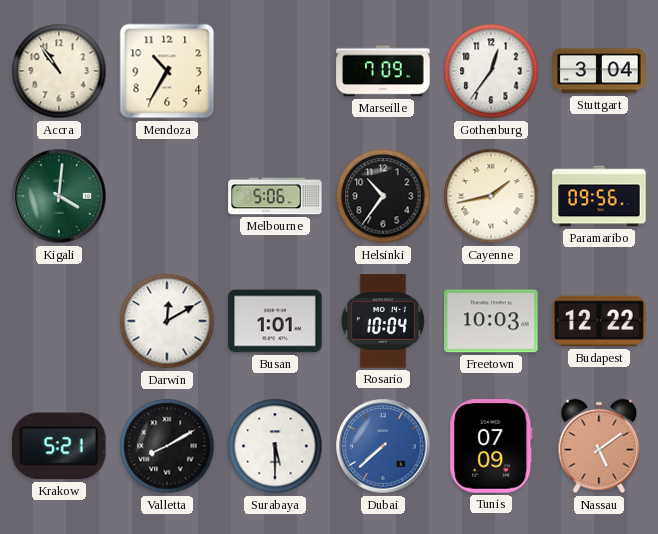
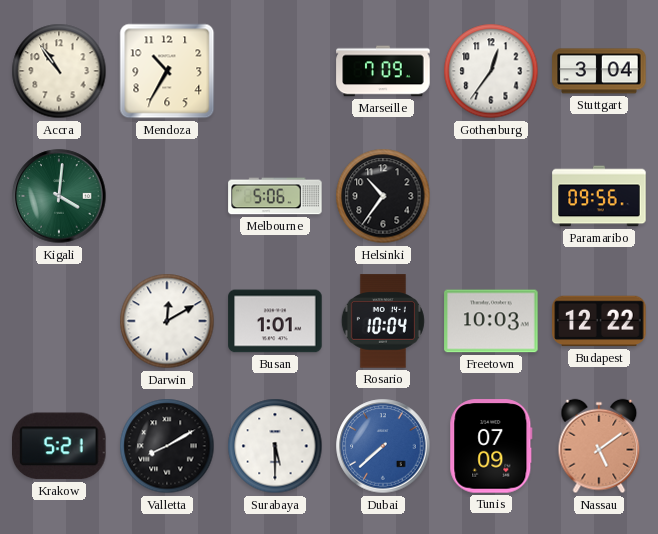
Cayenne: 1:43 -> none (491, 196)
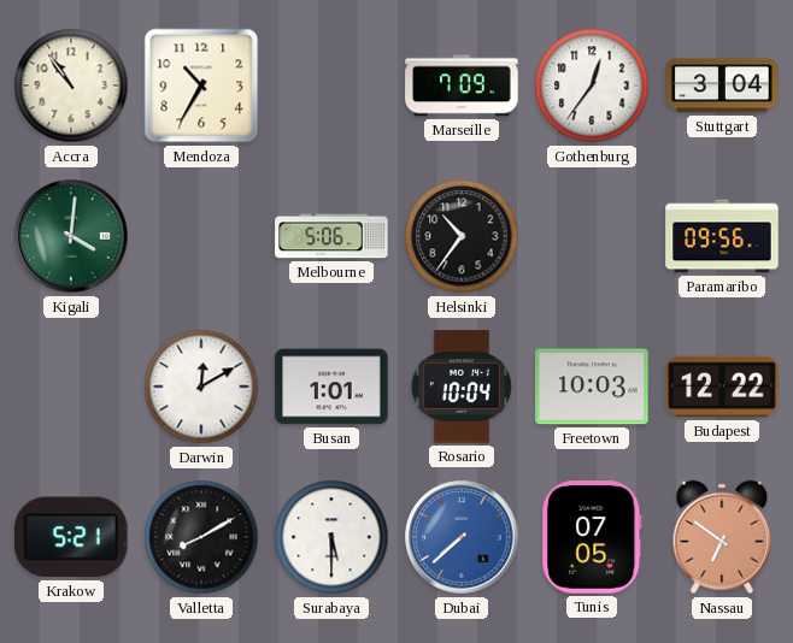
Tunis: 07:09 -> 07:05 (592, 537)
Nassau: 5:09 -> 6:51 (722, 537)
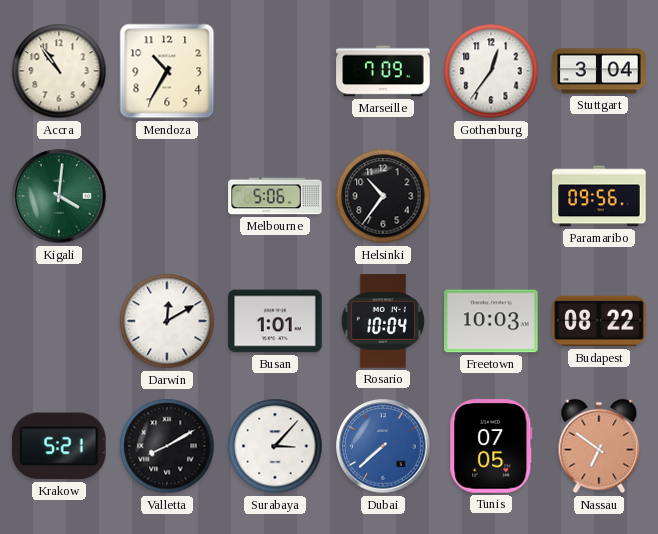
Budapest: 12:22 -> 08:22 (599, 321)
Surabaya: 5:30 -> 3:07 (275, 446)
